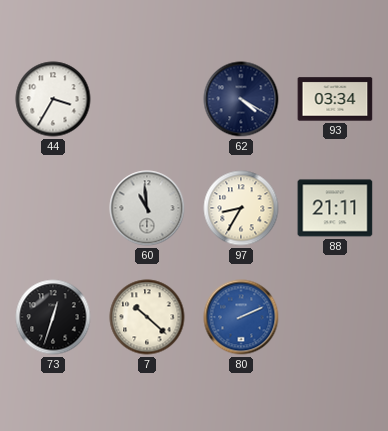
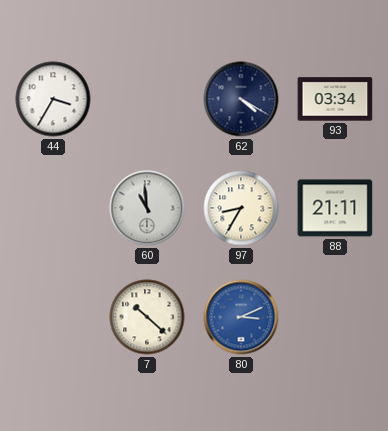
73: 12:33 -> none (53, 317)
80: 2:11 -> 3:11 (241, 317)
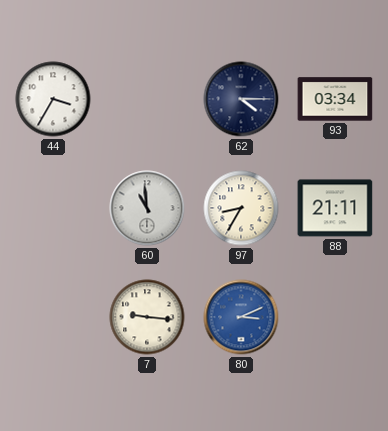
62: 4:20 -> 4:15 (241, 99)
7: 10:22 -> 9:16 (147, 317)
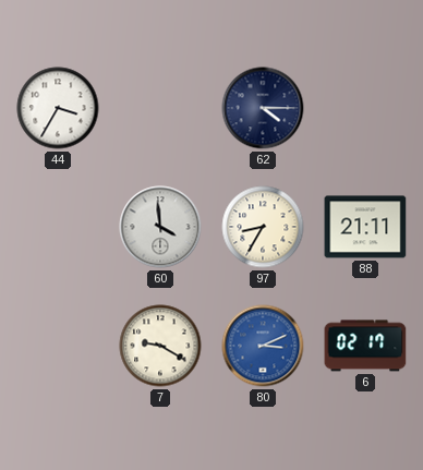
93: 03:34 -> none (335, 99)
60: 10:59 -> 3:59 (160, 227)
7: 9:16 -> 9:20 (160, 346)
6: none -> 02:17 (365, 346)
